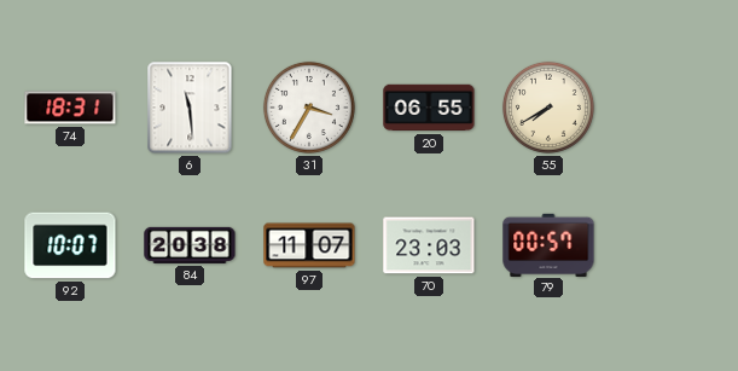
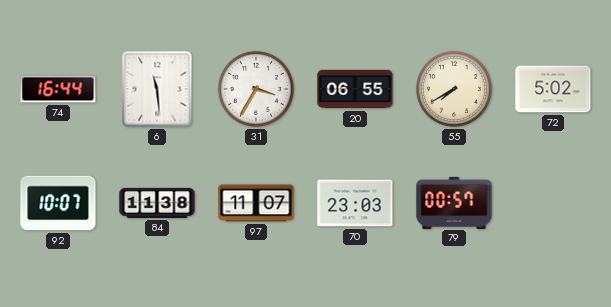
74: 18:31 -> 16:44 (58, 89)
72: none -> 5:02 (553, 89)
84: 20:38 -> 11:38 (157, 203)
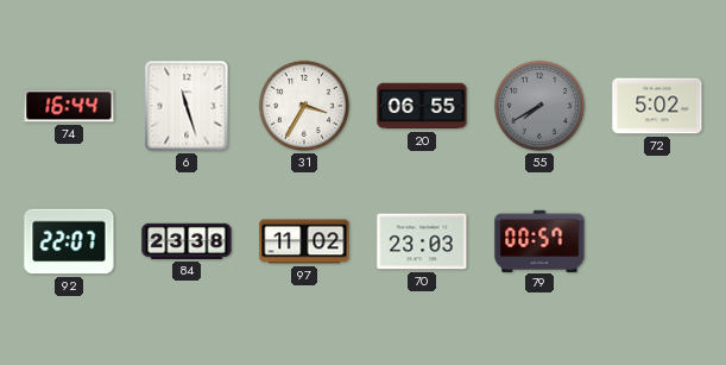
6: 11:29 -> 11:27 (187, 106)
55 dial: cream -> grey (539, 106)
92: 10:07 -> 22:07 (69, 241)
84: 11:38 -> 23:38 (187, 241)
97: 11:07 -> 11:02 (304, 241)
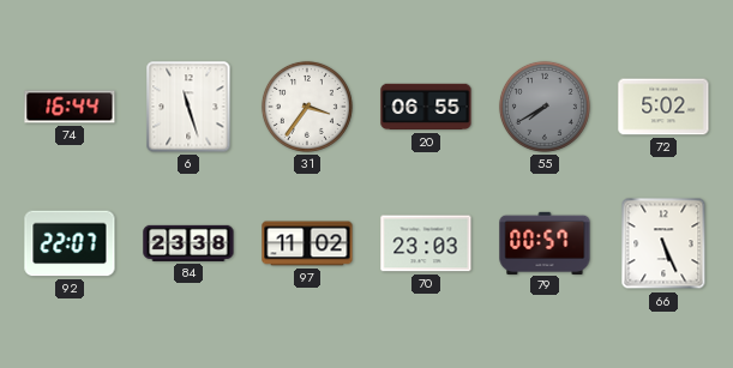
31: 3:35 -> 3:36 (307, 107)
66: none -> 5:26 (663, 243)
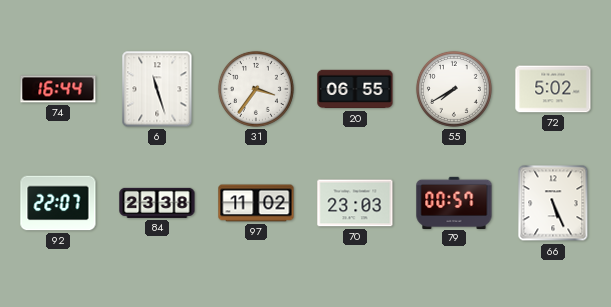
55 dial: grey -> white (454, 89)
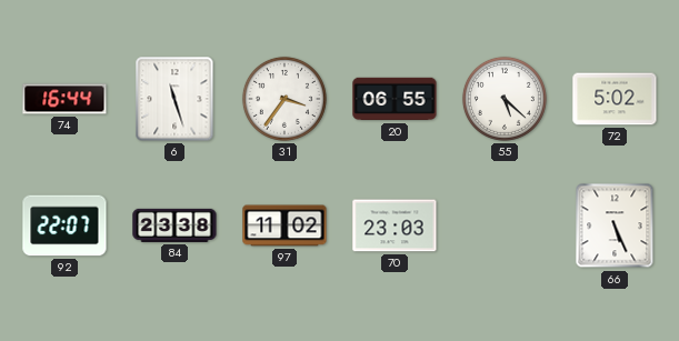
55: 7:40 -> 5:22 (505, 99)
79: 00:57 -> none (454, 202)
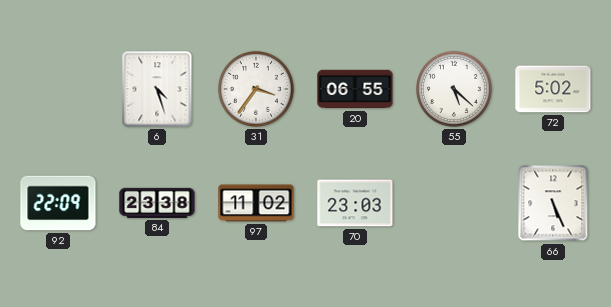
74: 16:44 -> none (64, 99)
6: 11:27 -> 4:27 (157, 89)
92: 22:07 -> 22:09 (58, 203)
